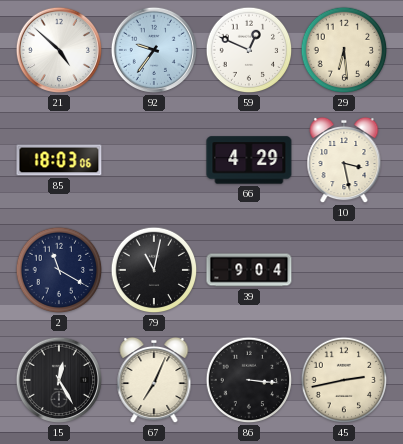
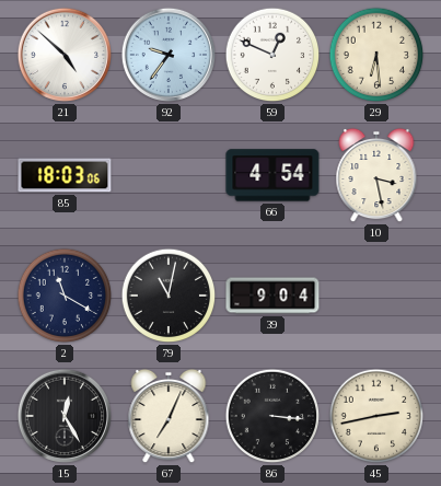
66: 4:29 -> 4:54 (272, 175)
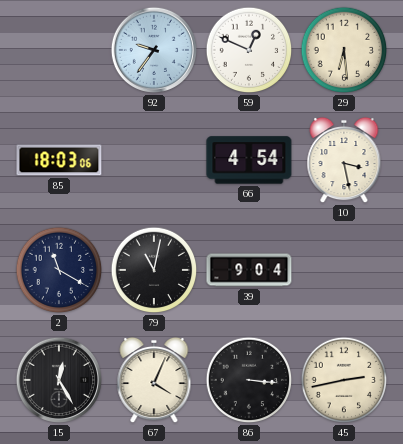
21: 4:52 -> none (65, 55)
67: 7:04 -> 4:04 (154, 380)
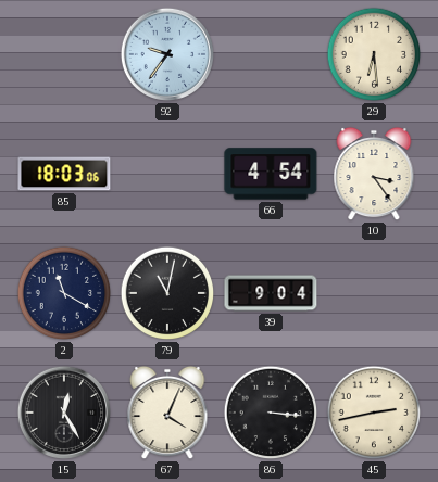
59: 12:49 -> none (249, 50)
10: 3:28 -> 3:24 (374, 174)
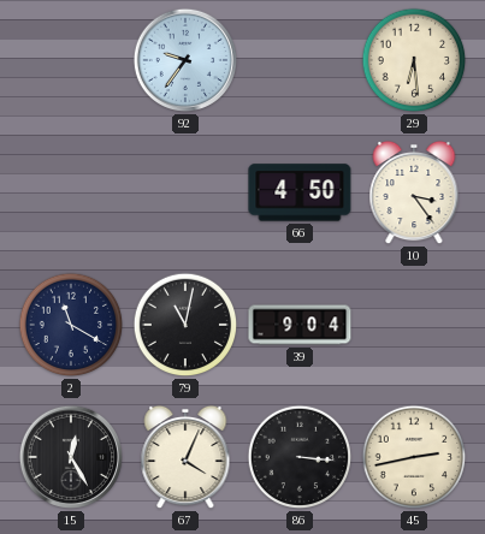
85: 18:03 -> none (64, 174)
66: 4:54 -> 4:50 (300, 192)
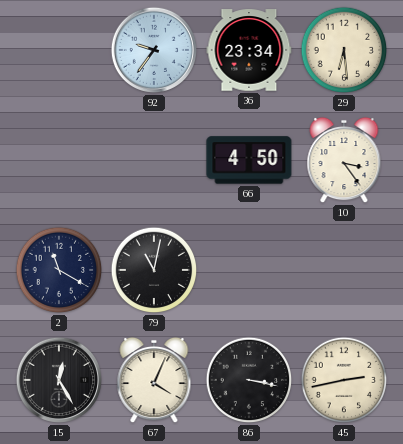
36: none -> 23:34 (249, 50)
39: 9:04 -> none (300, 325)
86: 3:16 -> 3:17 (249, 380)
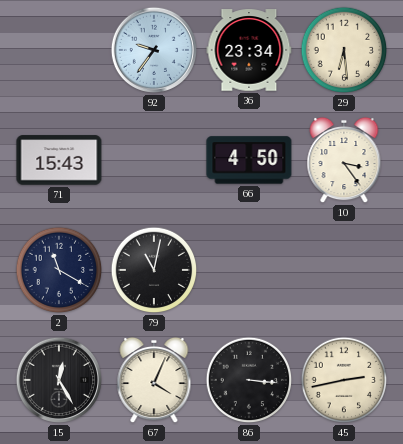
71: none -> 15:43 (59, 160)
86: 3:17 -> 3:16 (249, 380)
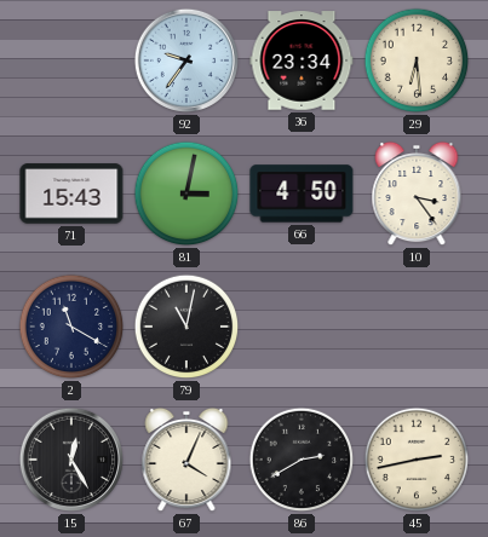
81: none -> 3:02 (186, 194)
86: 3:16 -> 2:40 (302, 460)
